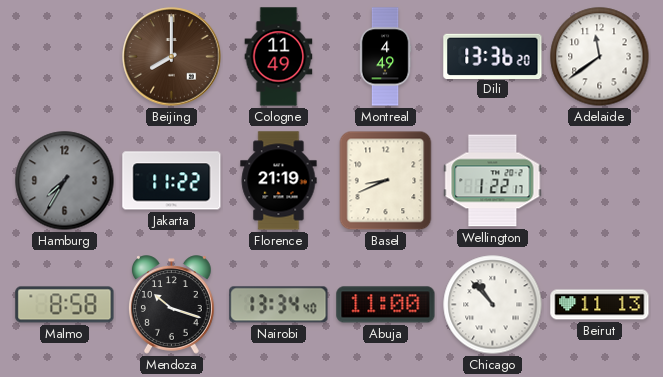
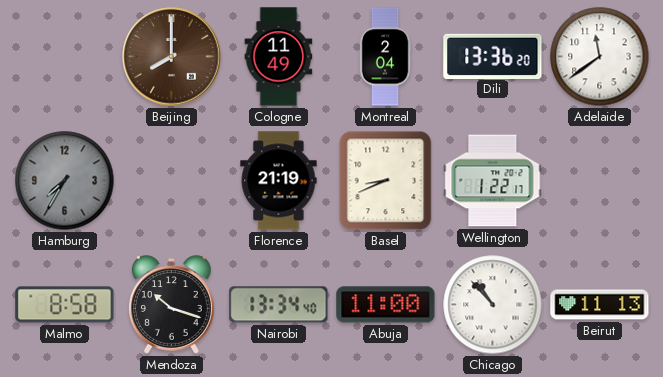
Montreal: 4:49 -> 2:04 (385, 57)
Jakarta: 11:22 -> none (172, 181)
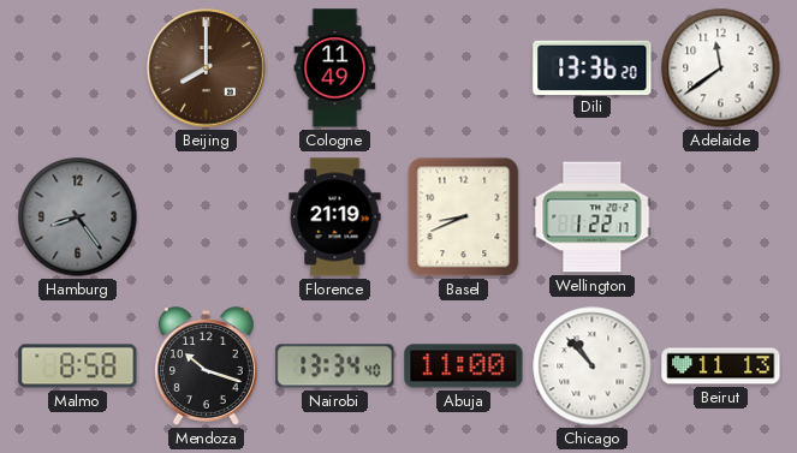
Montreal: 2:04 -> none (385, 57)
Hamburg: 7:35 -> 8:24 (78, 217)
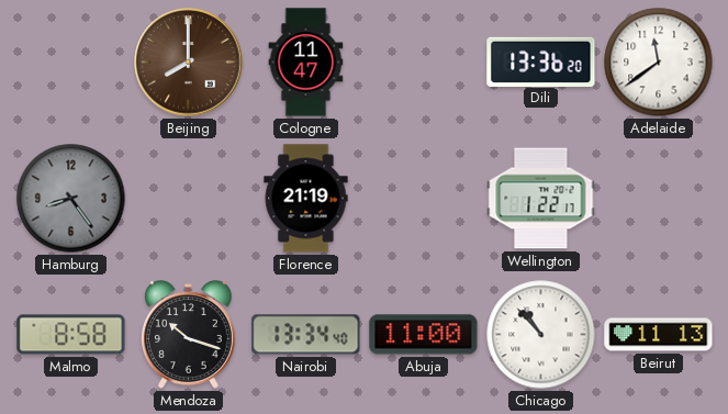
Cologne: 11:49 -> 11:47 (306, 63)
Basel: 8:41 -> none (464, 217)
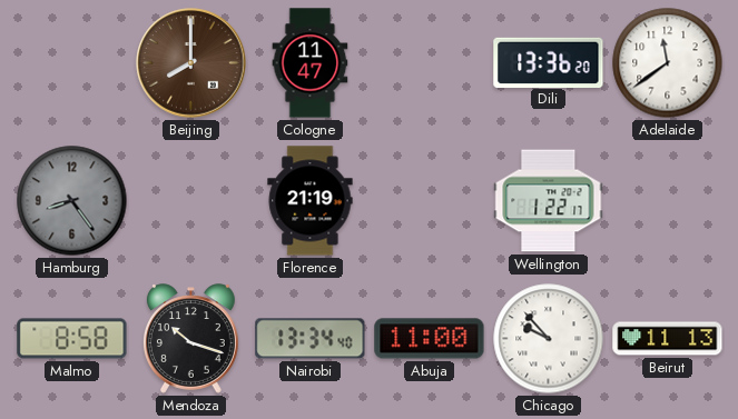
Chicago: 10:53 -> 9:53 (549, 339)
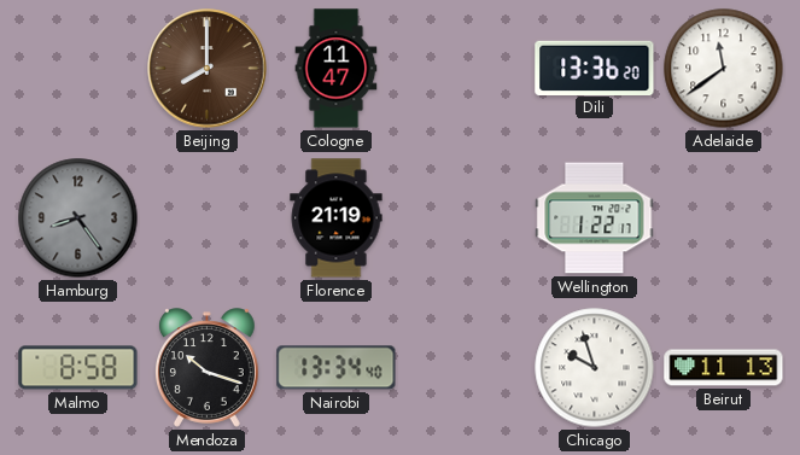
Abuja: 11:00 -> none (430, 339)
Chicago: 9:53 -> 9:57 (595, 368)
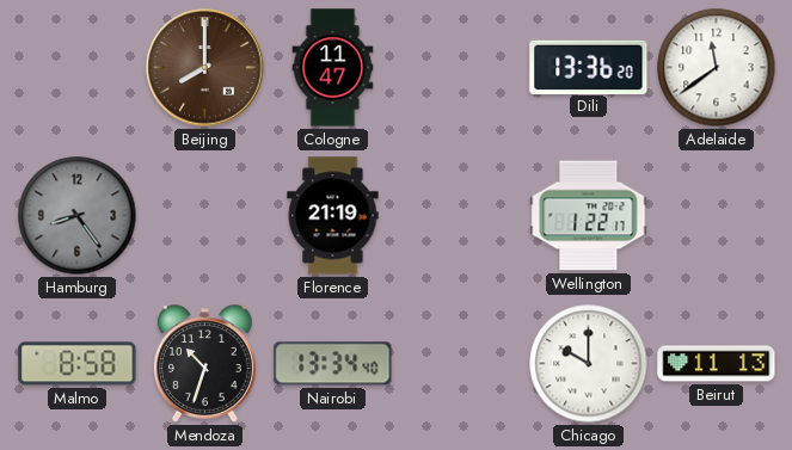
Mendoza: 10:18 -> 10:33 (205, 364)
Chicago: 9:57 -> 10:00 (589, 364)
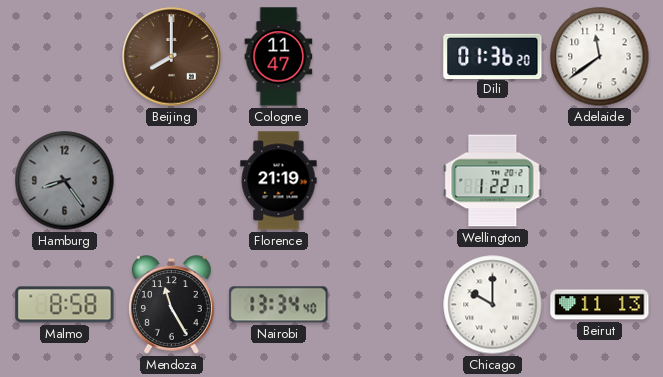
Dili: 13:36 -> 01:36 (493, 56)
Mendoza: 10:33 -> 11:25 (172, 305)
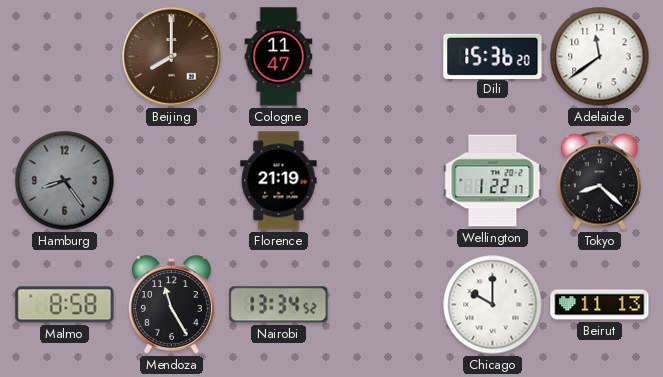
Dili: 01:36 -> 15:36 (493, 56)
Tokyo: none -> 8:22 (599, 181)
Nairobi: 13:34:40 -> 13:34:52 (279, 305)
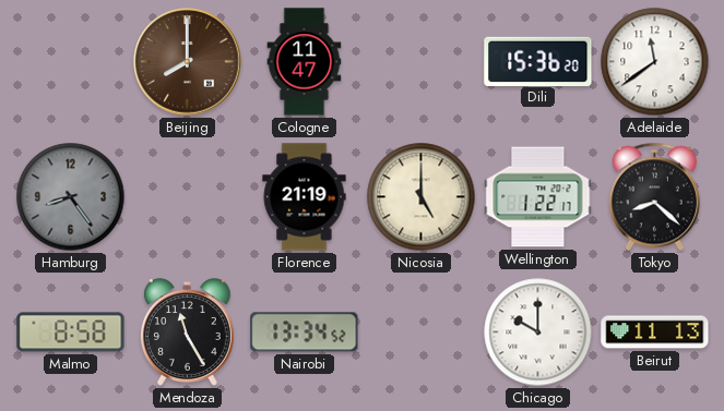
Nicosia: none -> 5:00 (422, 197)
